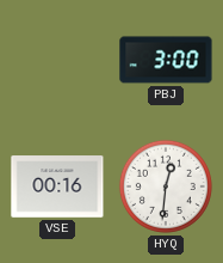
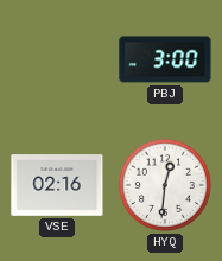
VSE: 00:16 -> 02:16 (57, 185)
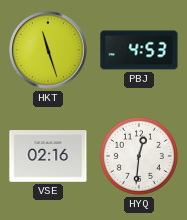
HKT: none -> 11:27 (48, 50)
PBJ: 3:00 -> 4:53 (139, 50)
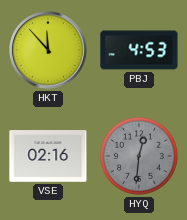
HKT: 11:27 -> 11:53 (48, 50)
HYQ dial: white -> grey (139, 156)
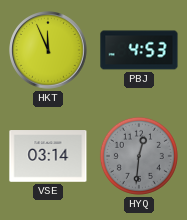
HKT: 11:53 -> 11:56 (48, 50)
VSE: 02:16 -> 03:14 (48, 156)
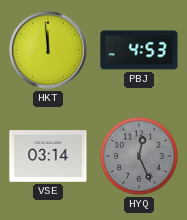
HKT: 11:56 -> 11:59 (48, 50)
HYQ: 12:31 -> 12:26 (139, 156)
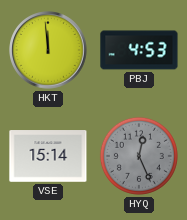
VSE: 03:14 -> 15:14 (48, 156)
